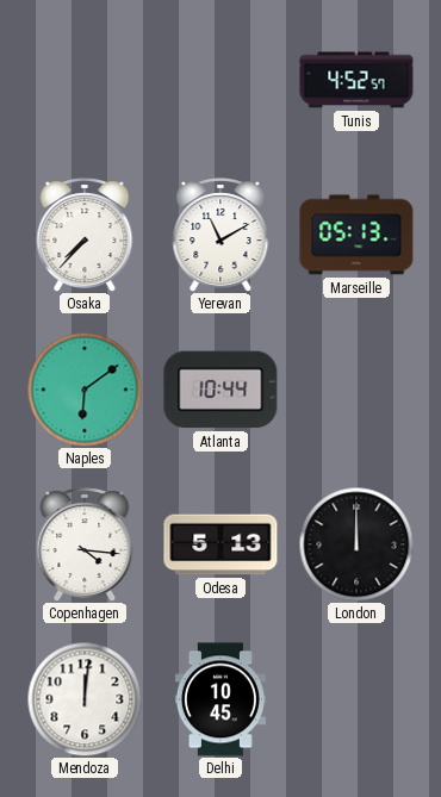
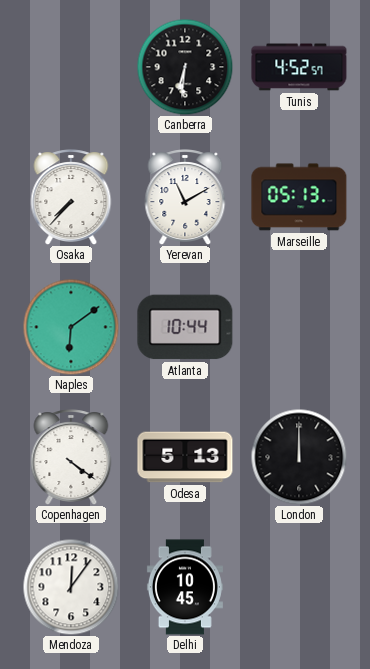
Canberra: none -> 6:31 (185, 67)
Copenhagen: 4:16 -> 4:21 (71, 457)
Mendoza: 12:01 -> 12:06 (71, 587)
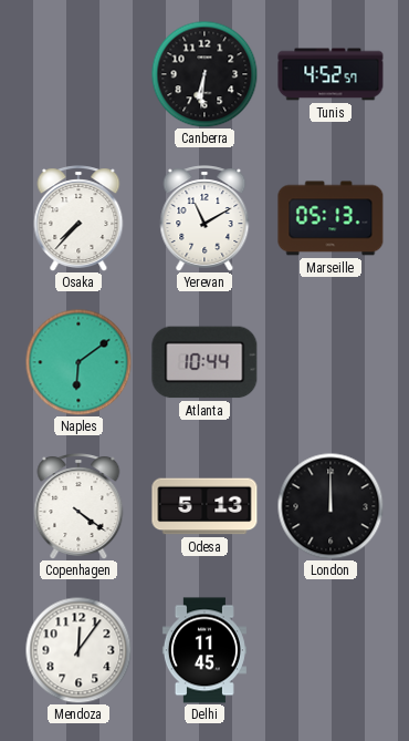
Delhi: 10:45 -> 11:45 (204, 650)
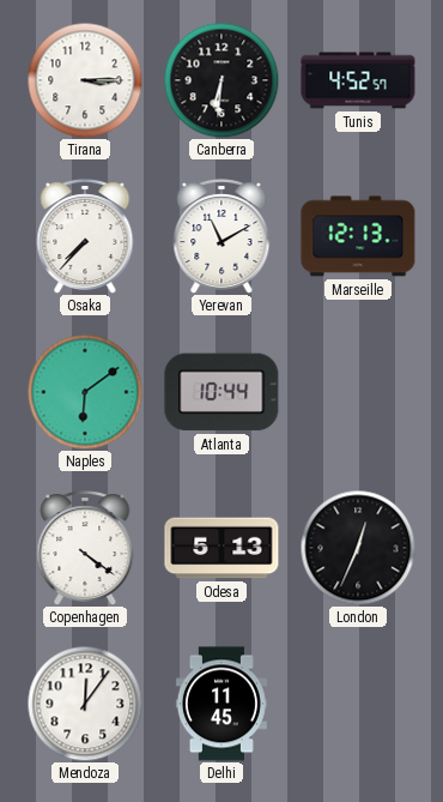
Tirana: none -> 3:15 (85, 80)
Marseille: 05:13 -> 12:13 (358, 236)
London: 12:00 -> 12:34 (358, 548)
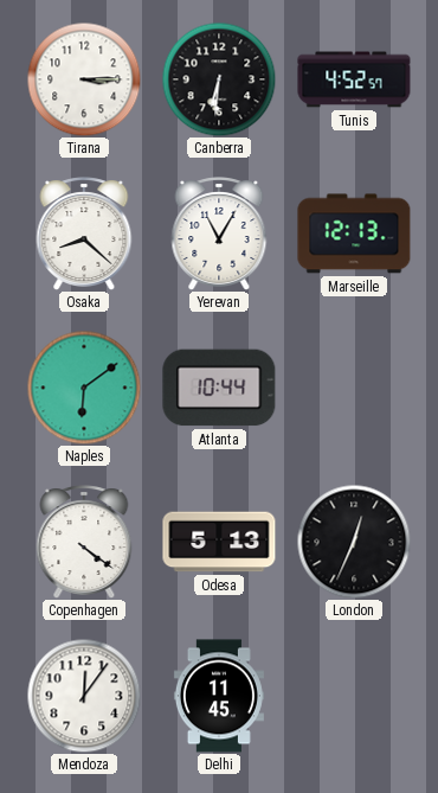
Osaka: 7:37 -> 8:22 (84, 234)
Yerevan: 11:10 -> 11:05 (219, 234)
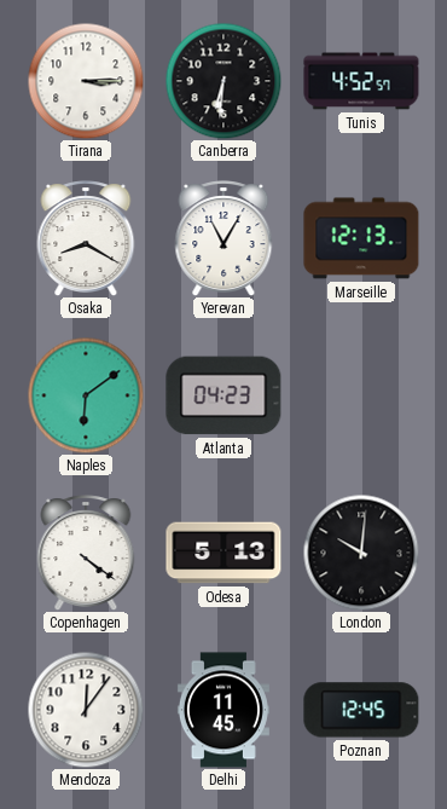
Osaka: 8:22 -> 8:20 (86, 238)
Atlanta: 10:44 -> 04:23 (224, 395)
London: 12:34 -> 10:01 (361, 553)
Poznan: none -> 12:45 (361, 710)
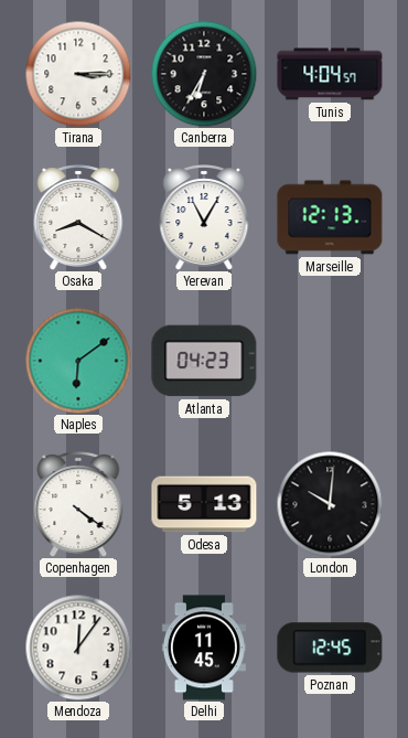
Canberra: 6:31 -> 6:35 (204, 74)
Tunis: 4:52 -> 4:04 (330, 74)
